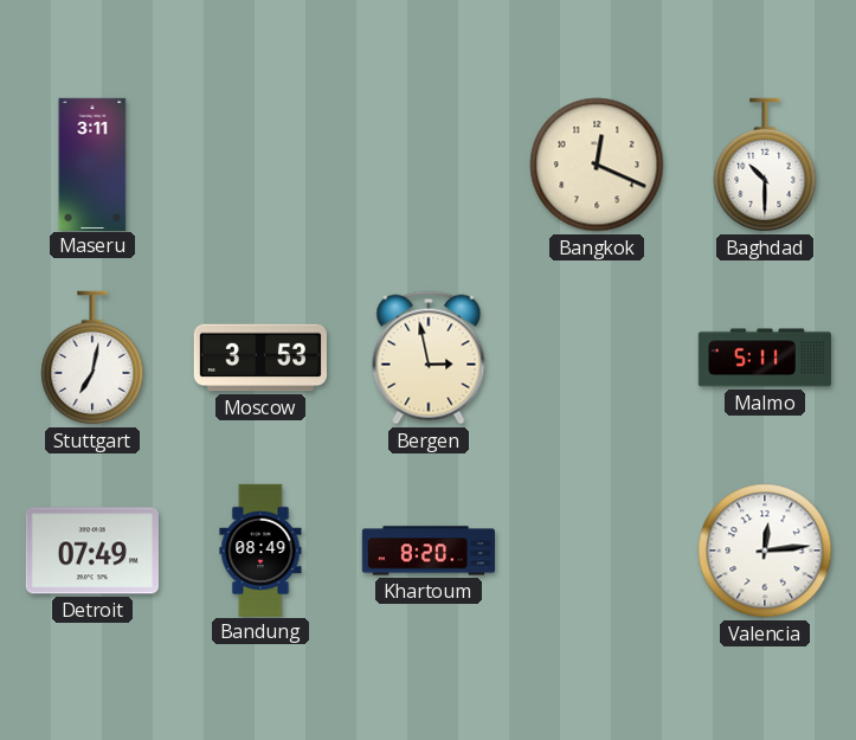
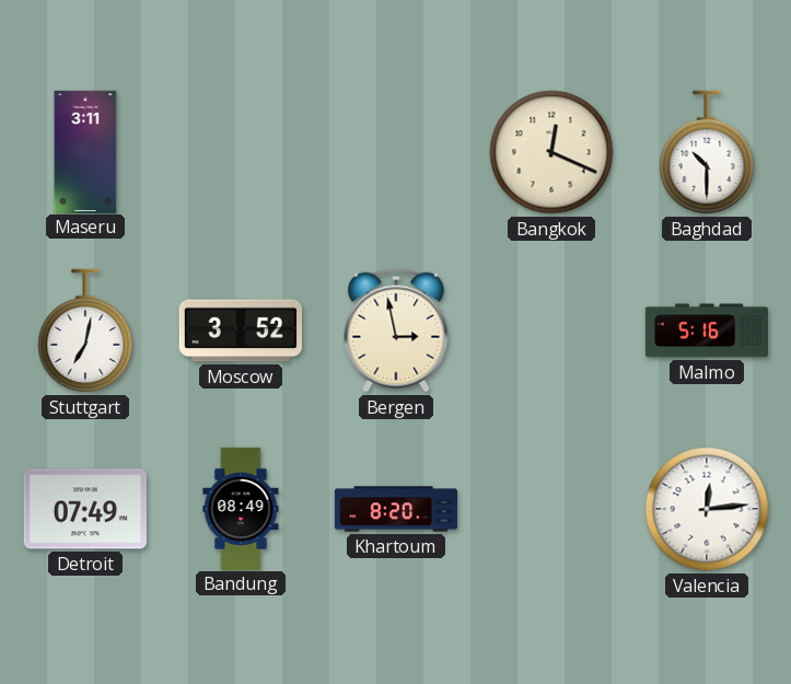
Moscow: 3:53 -> 3:52 (241, 331)
Malmo: 5:11 -> 5:16 (707, 331)
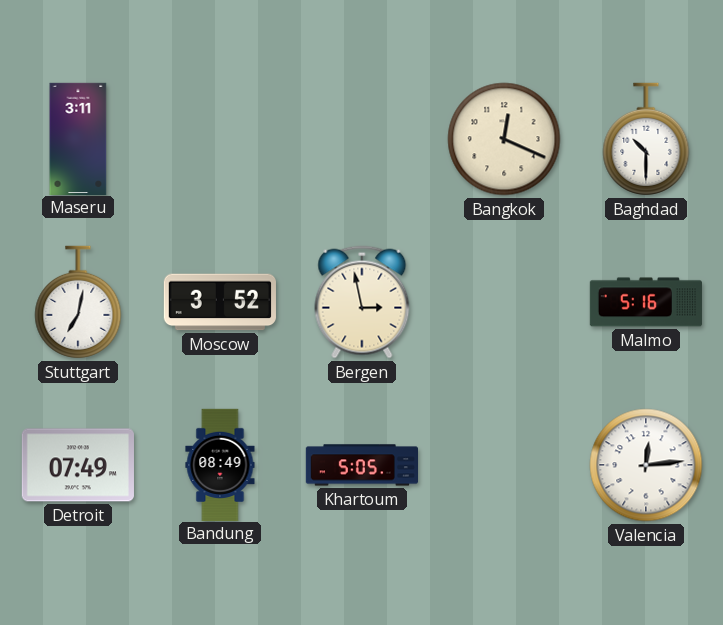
Khartoum: 8:20 -> 5:05 (361, 465)
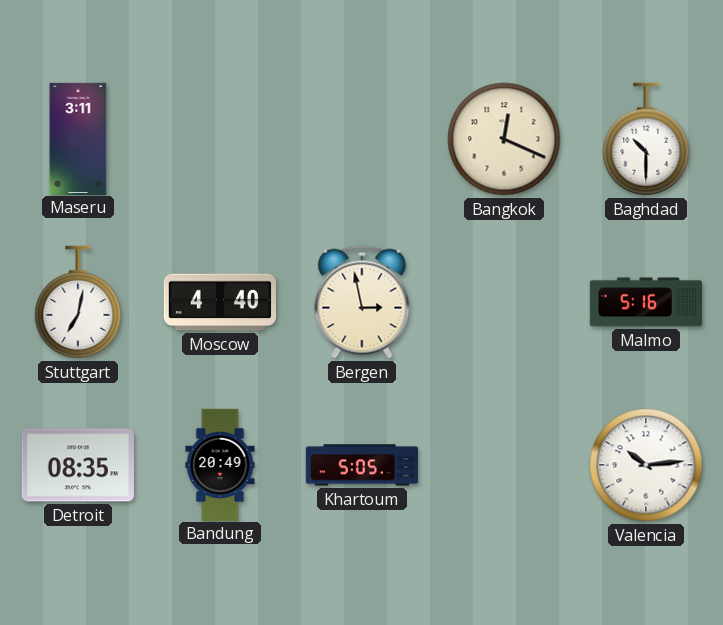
Moscow: 3:52 -> 4:40 (220, 302)
Detroit: 07:49 -> 08:35 (78, 465)
Bandung: 08:49 -> 20:49 (220, 464)
Valencia: 12:14 -> 10:14 (646, 465)
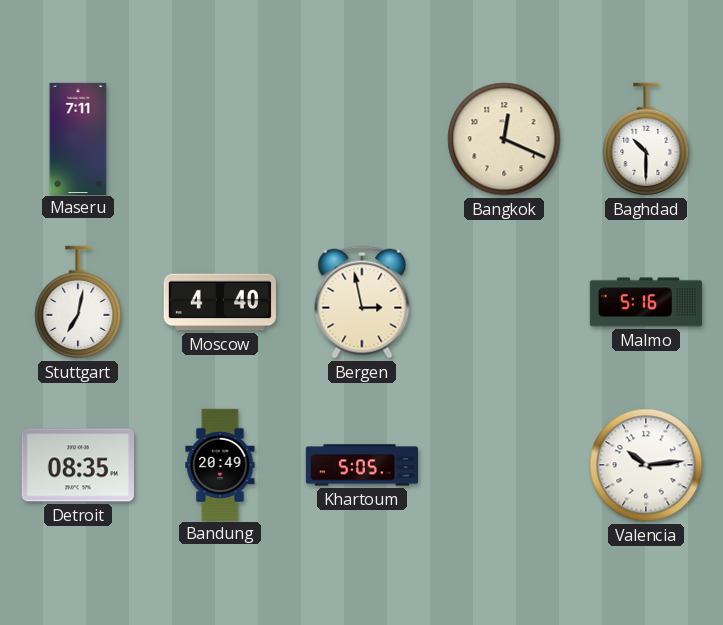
Maseru: 3:11 -> 7:11 (78, 138)
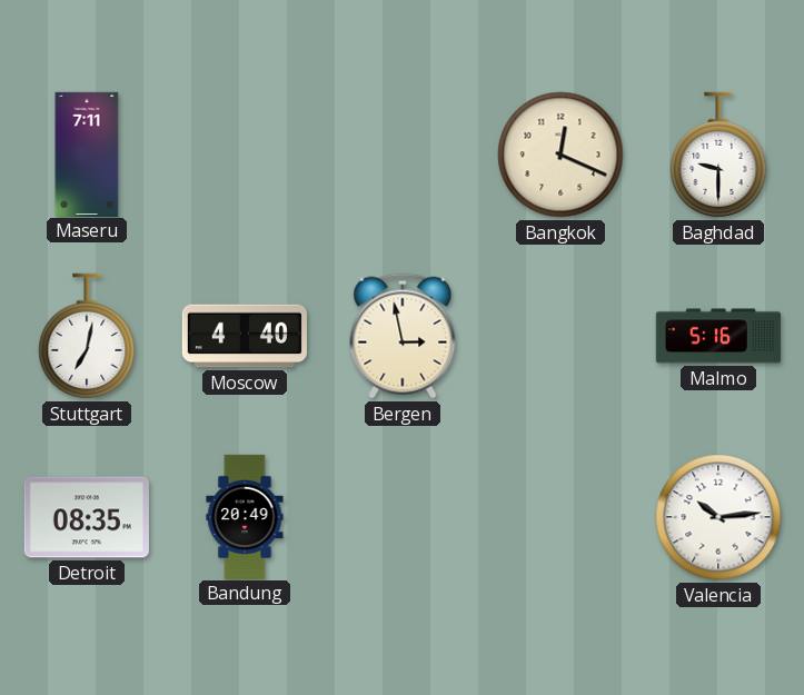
Baghdad: 10:30 -> 9:30 (718, 155)
Khartoum: 5:05 -> none (361, 465)
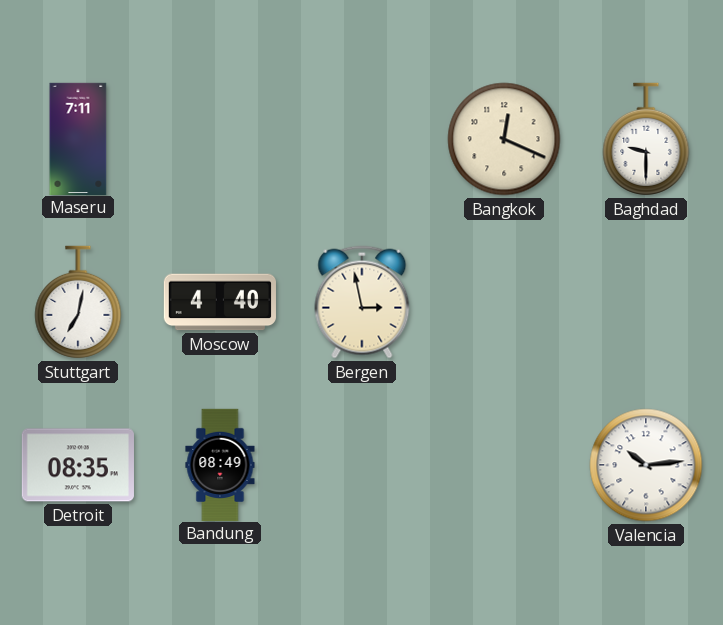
Malmo: 5:16 -> none (718, 336)
Bandung: 20:49 -> 08:49 (220, 464)
